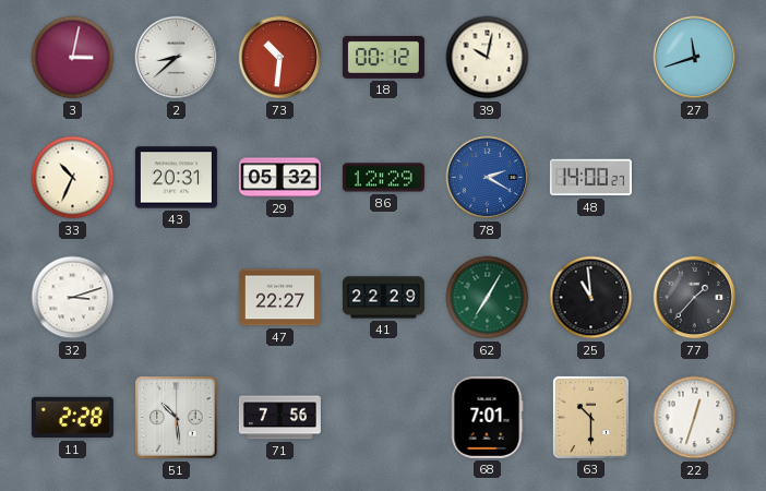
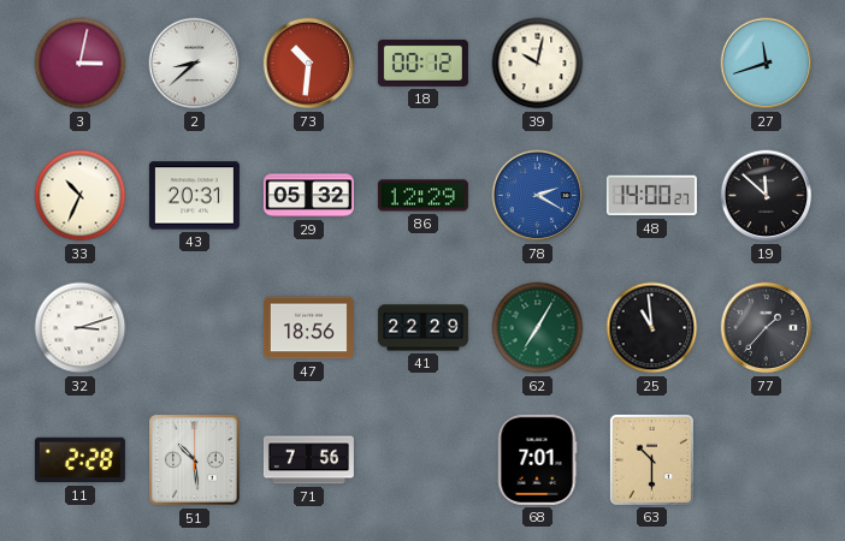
19: none -> 11:52 (767, 196)
47: 22:27 -> 18:56 (308, 328)
22: 12:33 -> none (695, 418)
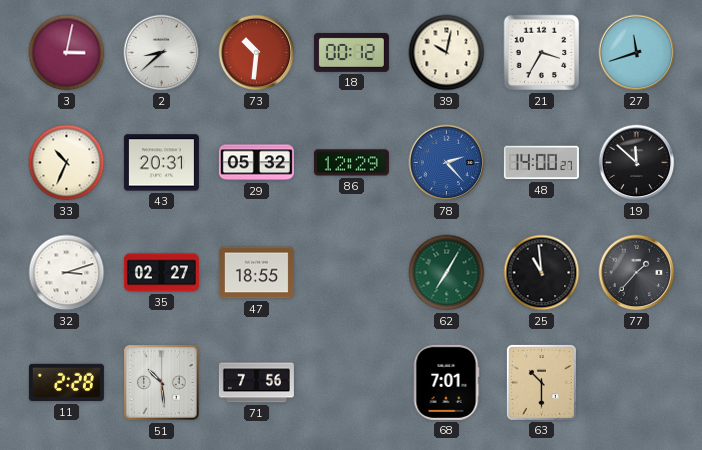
21: none -> 3:35 (542, 53)
78: 2:20 -> 2:23 (447, 163)
35: none -> 02:27 (161, 273)
47: 18:56 -> 18:55 (256, 273)
41: 22:29 -> none (422, 328)
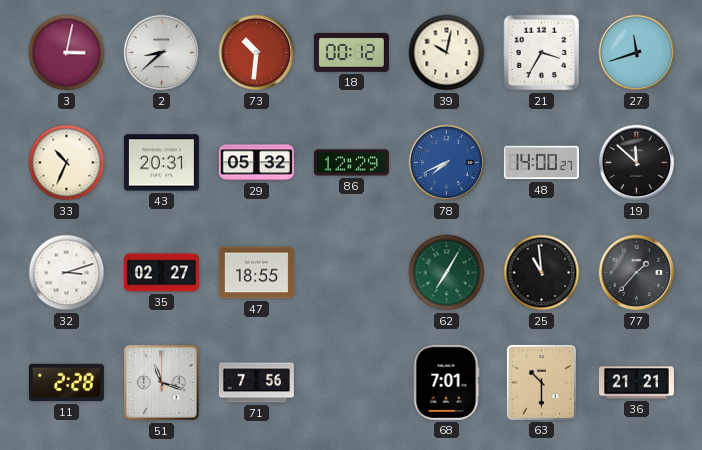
78: 2:23 -> 7:41 (447, 163)
51: 10:29 -> 11:18 (162, 383)
36: none -> 21:21 (636, 383)
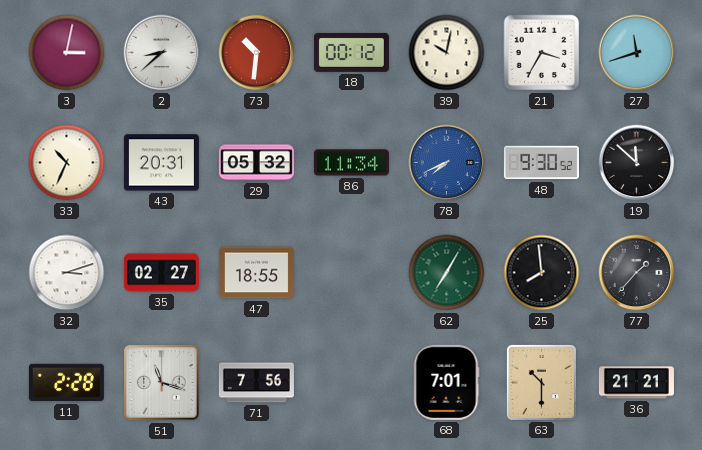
86: 12:29 -> 11:34 (351, 163)
48: 14:00 -> 9:30 (541, 163)
25: 10:59 -> 7:59 (542, 273)
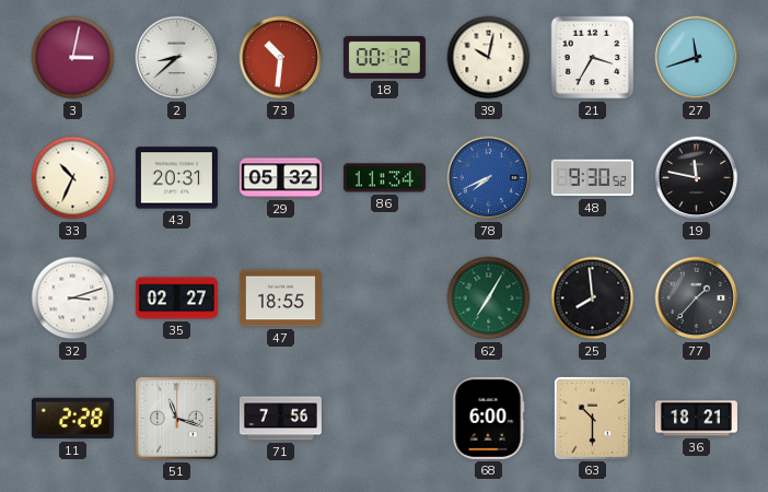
19: 11:52 -> 11:47 (697, 178)
68: 7:01 -> 6:00 (488, 418)
36: 21:21 -> 18:21 (696, 419)
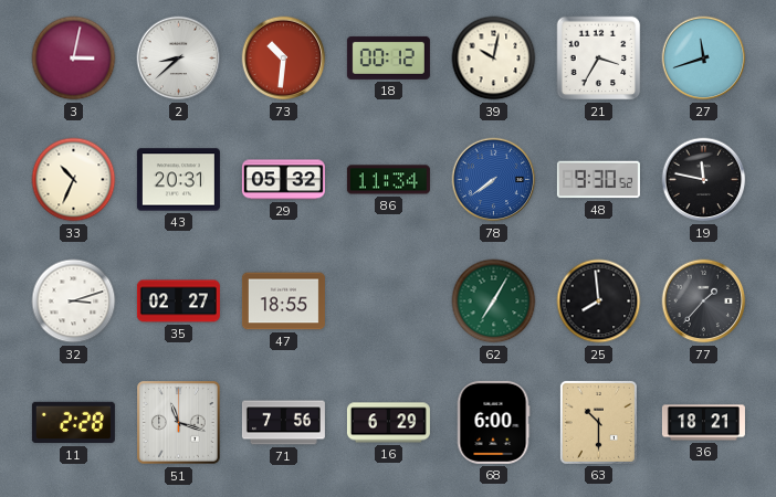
78: 7:41 -> 7:39 (494, 180)
16: none -> 6:29 (388, 423)
